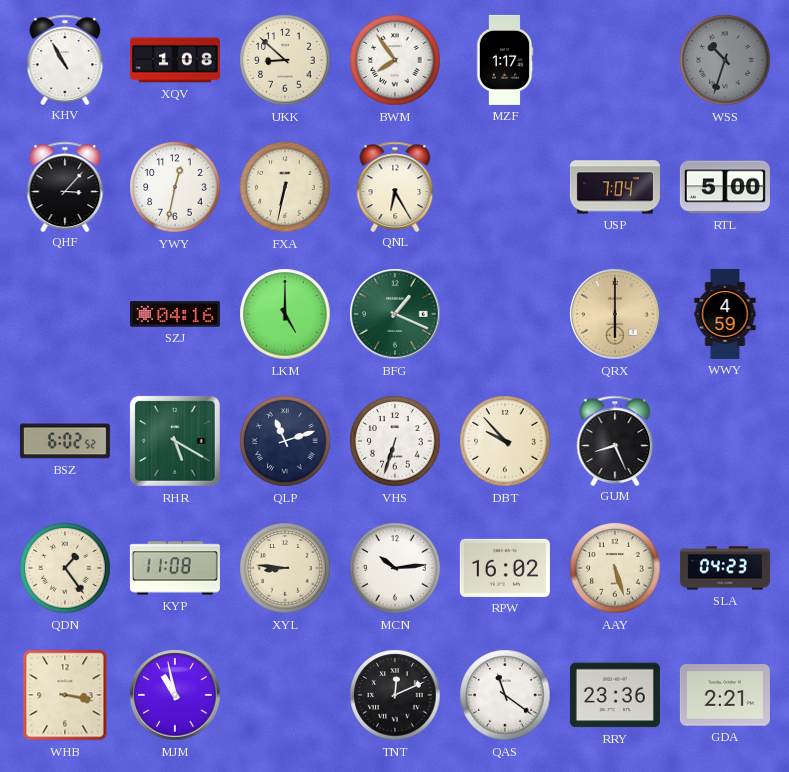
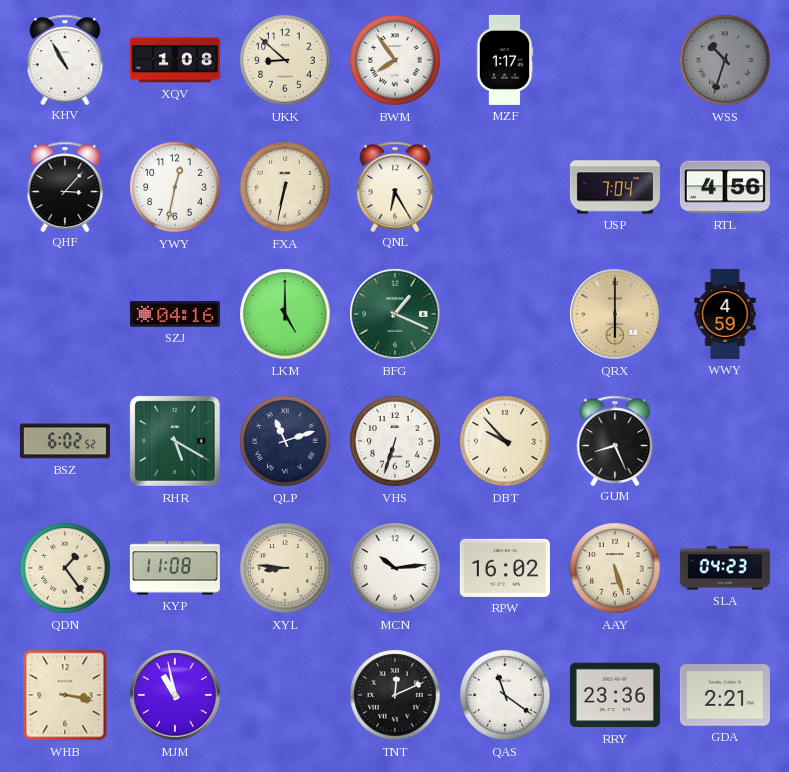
RTL: 5:00 -> 4:56 (725, 187)
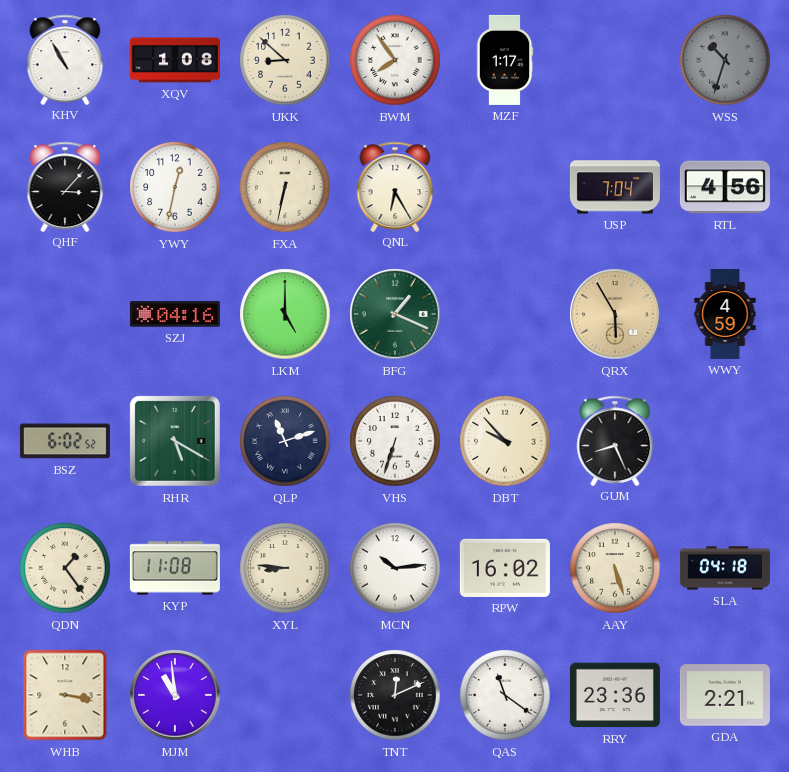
QRX: 6:00 -> 5:55 (615, 314)
SLA: 04:23 -> 04:18 (725, 568)
MJM: 10:58 -> 10:59 (175, 695)
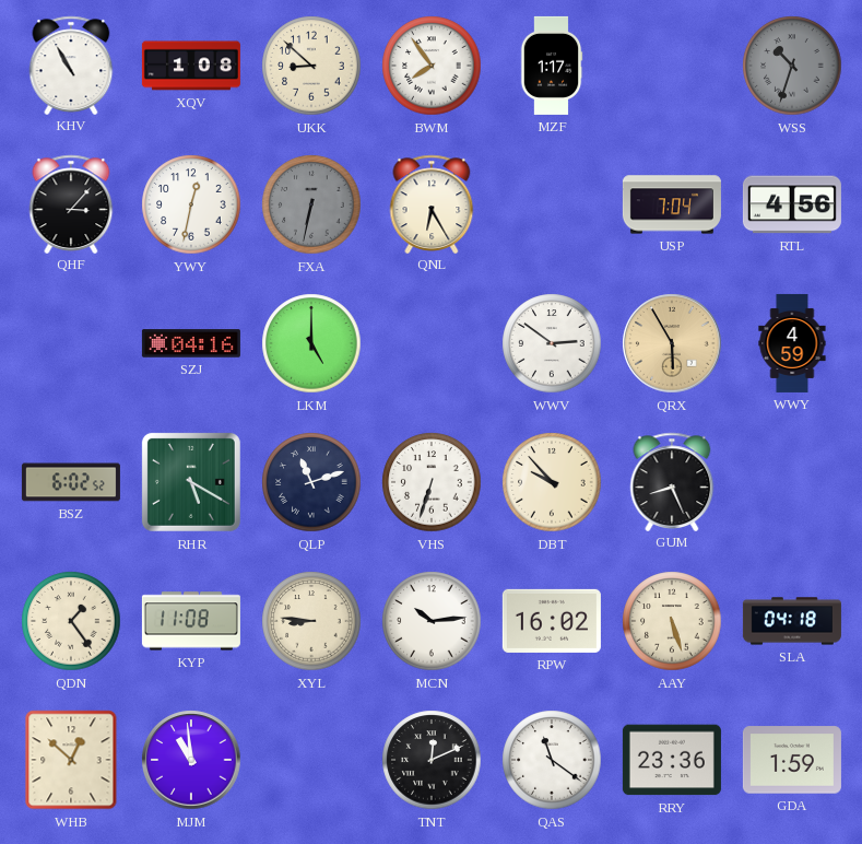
FXA dial: cream -> grey (311, 204)
BFG: 1:19 -> none (395, 314)
WWV: none -> 2:51 (552, 343)
WHB: 3:17 -> 12:52 (71, 760)
GDA: 2:21 -> 1:59 (792, 760)
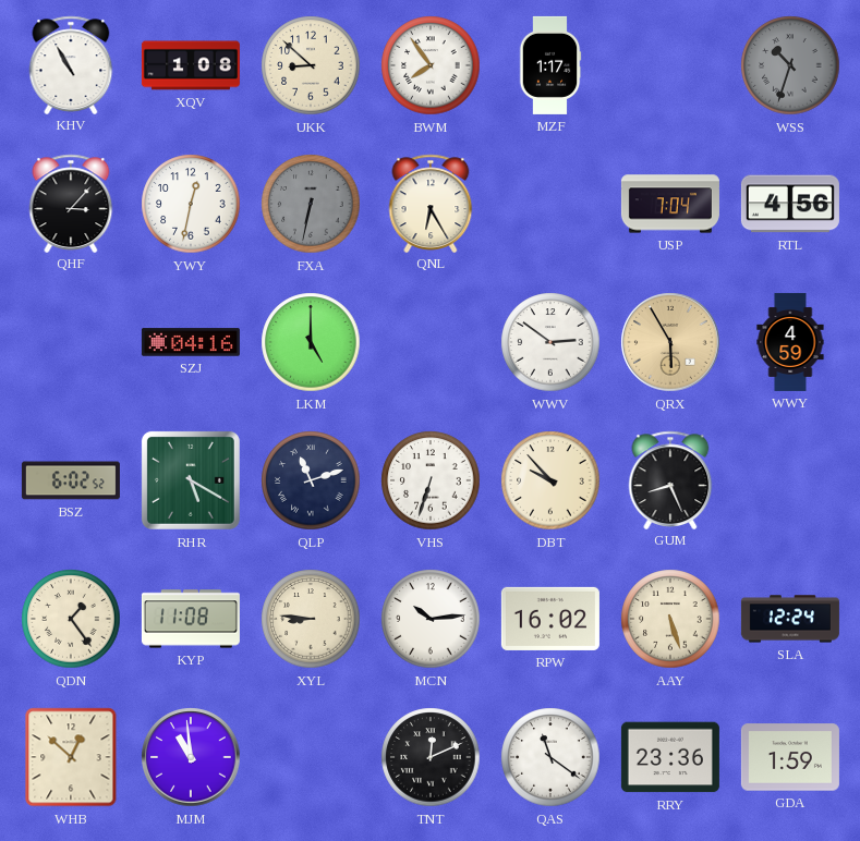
SLA: 04:18 -> 12:24 (790, 619)
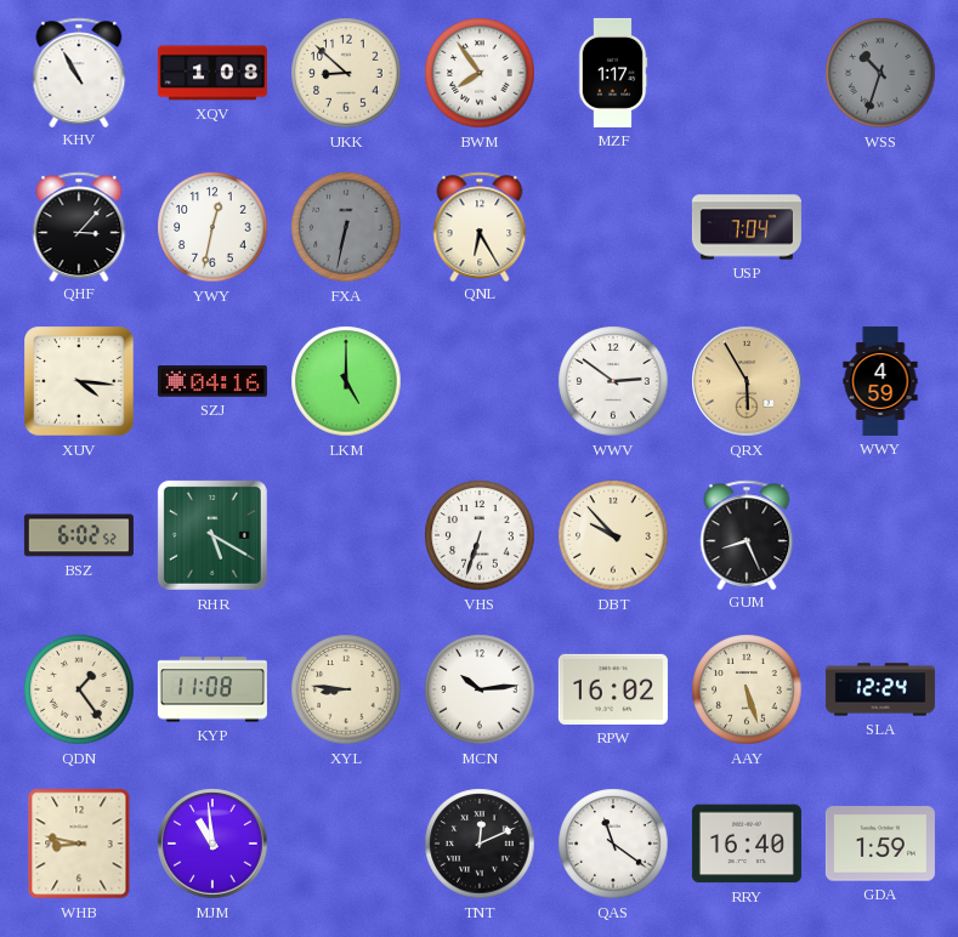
RTL: 4:56 -> none (790, 204)
XUV: none -> 4:16 (79, 381)
QLP: 11:12 -> none (311, 480)
WHB: 12:52 -> 8:47 (79, 844)
RRY: 23:36 -> 16:40 (747, 844)
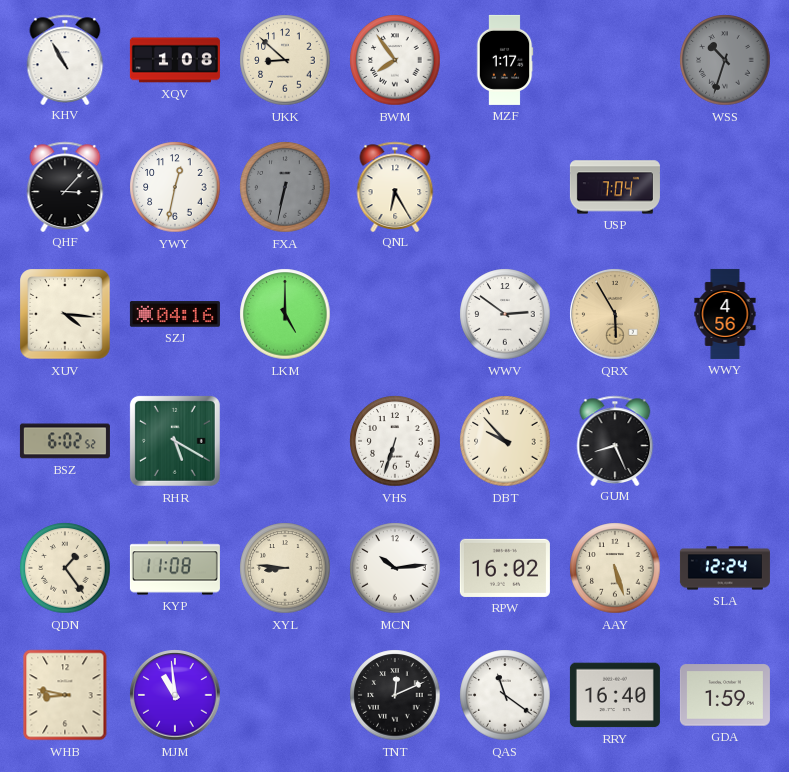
WWY: 4:59 -> 4:56 (725, 314)
